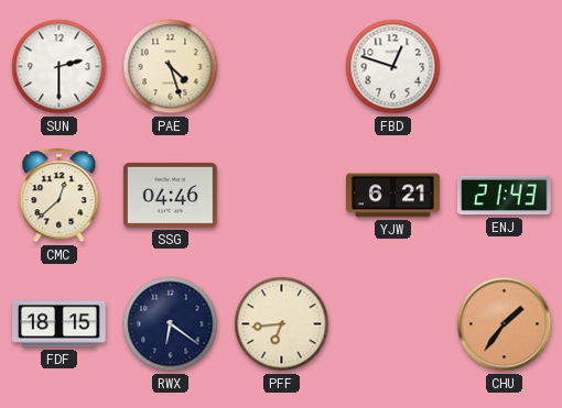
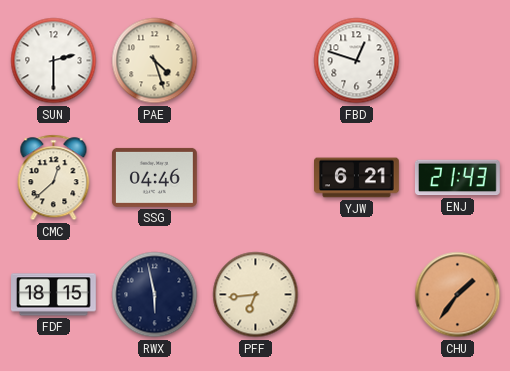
RWX: 6:21 -> 5:58 (155, 295)
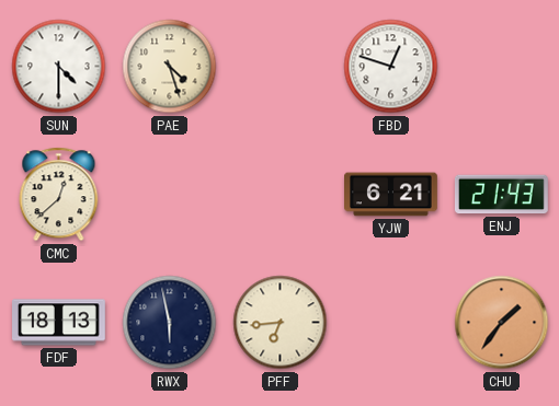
SUN: 2:30 -> 4:30 (59, 67)
SSG: 04:46 -> none (154, 177)
FDF: 18:15 -> 18:13 (59, 323)
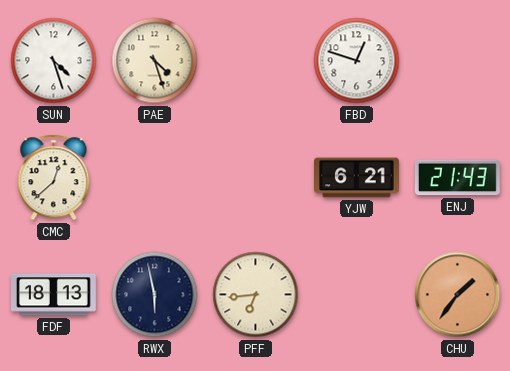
SUN: 4:30 -> 4:27 (54, 61)
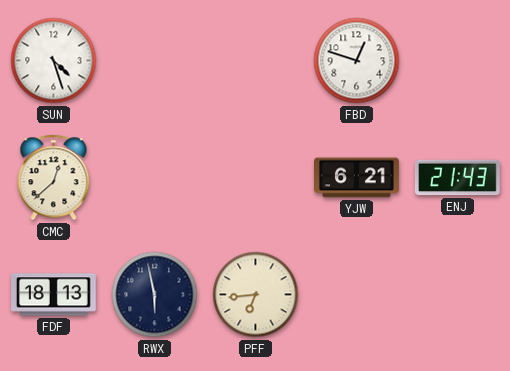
PAE: 4:27 -> none (155, 61)
CHU: 1:36 -> none (458, 295)
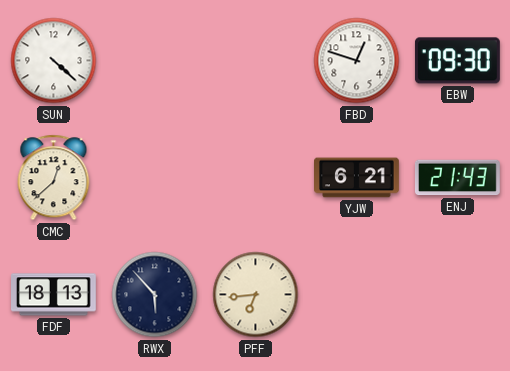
SUN: 4:27 -> 4:22 (54, 61)
EBW: none -> 09:30 (457, 61)
RWX: 5:58 -> 5:53 (155, 295)
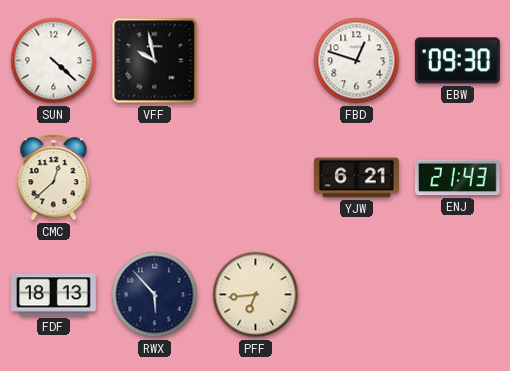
VFF: none -> 9:58 (155, 61)
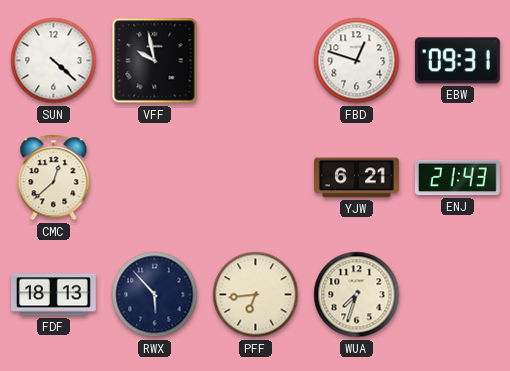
EBW: 09:30 -> 09:31 (457, 61)
WUA: none -> 7:33 (357, 295)
